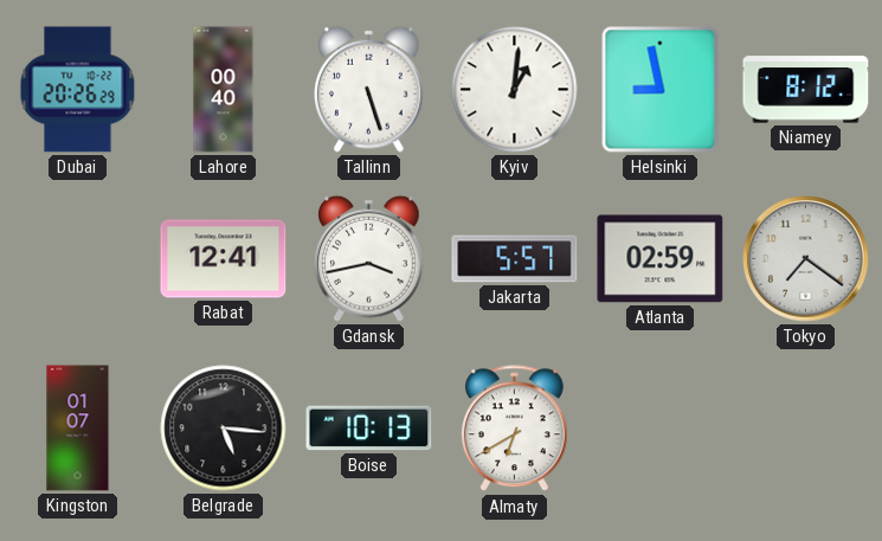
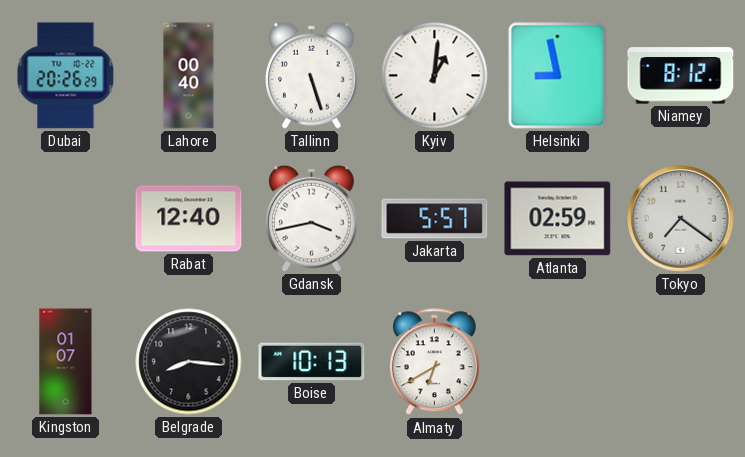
Rabat: 12:41 -> 12:40 (189, 219)
Belgrade: 5:16 -> 8:16 (189, 362)
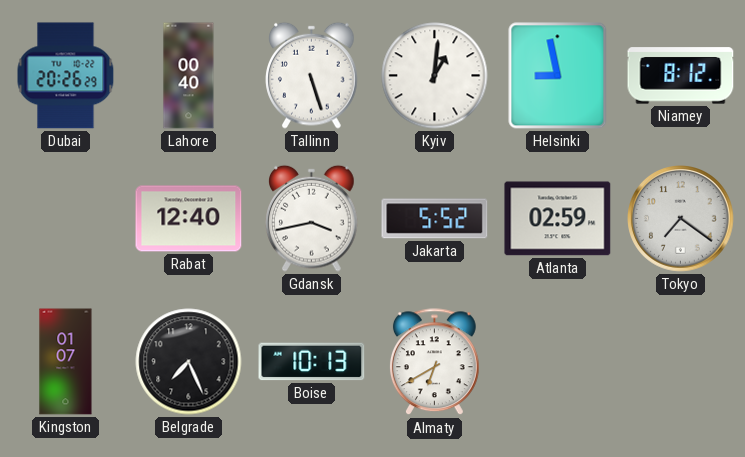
Jakarta: 5:57 -> 5:52 (435, 219)
Belgrade: 8:16 -> 7:26 (189, 362)
